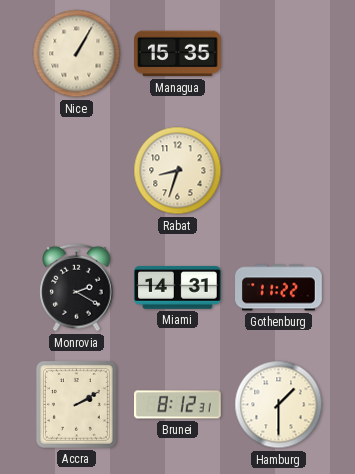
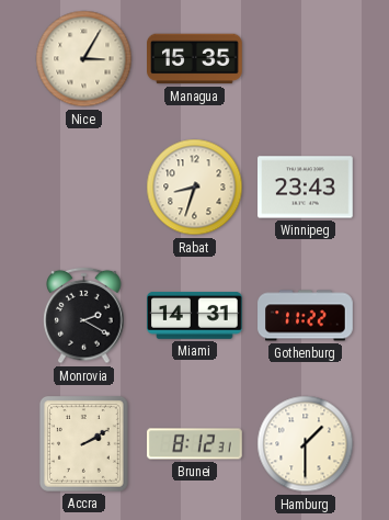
Nice: 1:05 -> 3:05 (84, 59)
Winnipeg: none -> 23:43 (306, 188)
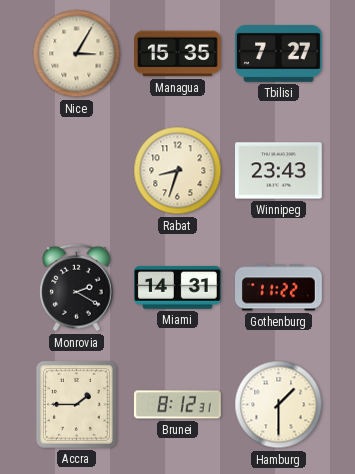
Tbilisi: none -> 7:27 (279, 53)
Accra: 2:10 -> 1:45 (76, 404)
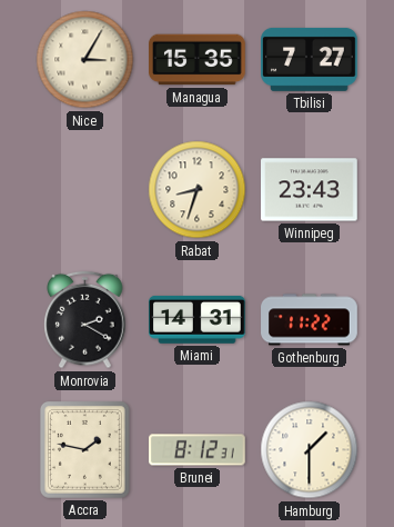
Accra: 1:45 -> 1:47 (84, 449)
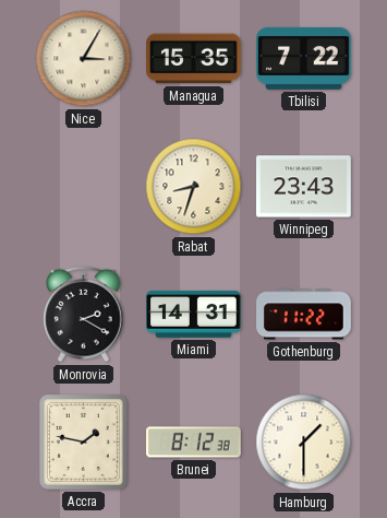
Tbilisi: 7:27 -> 7:22 (304, 58)
Brunei: 8:12:31 -> 8:12:38 (194, 443)
